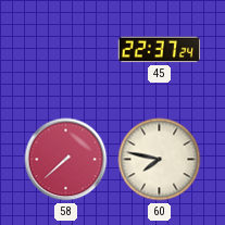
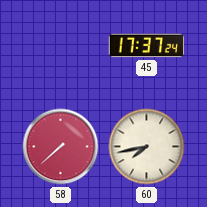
45: 22:37 -> 17:37 (146, 46)
60: 7:47 -> 7:43 (147, 147)
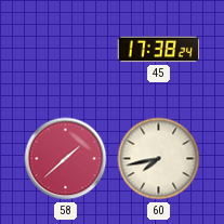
45: 17:37 -> 17:38 (158, 50)
58: 7:38 -> 1:38 (66, 159)
